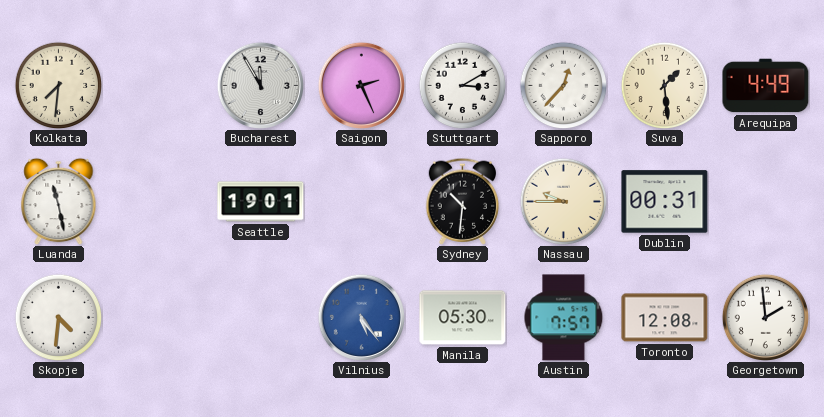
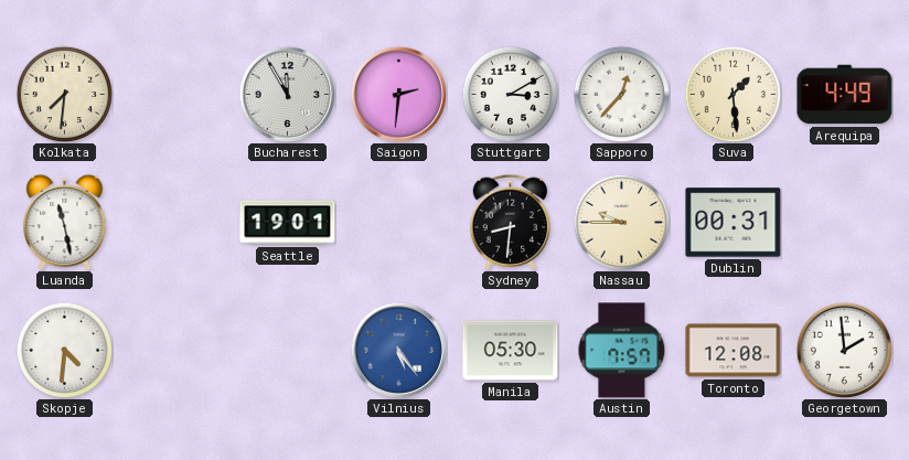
Saigon: 2:26 -> 2:31 (398, 94)
Sydney: 10:31 -> 8:31 (511, 222)
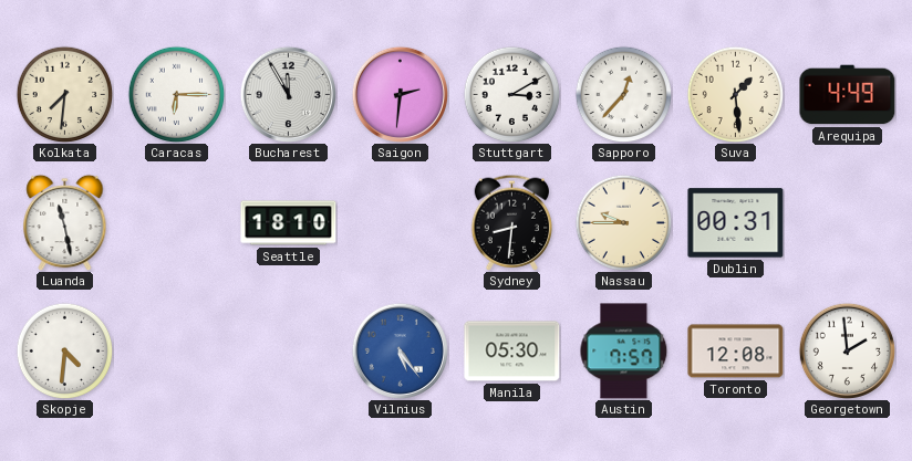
Caracas: none -> 6:15 (176, 94)
Seattle: 19:01 -> 18:10 (289, 223)
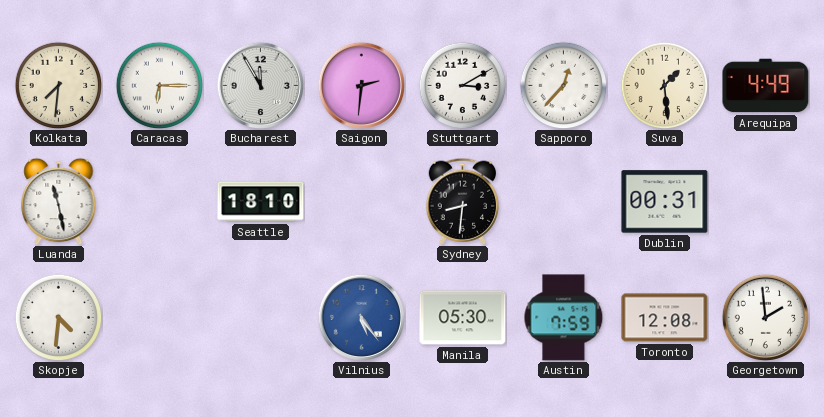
Nassau: 9:45 -> none (623, 222)
Austin: 7:57 -> 7:59 (564, 318)
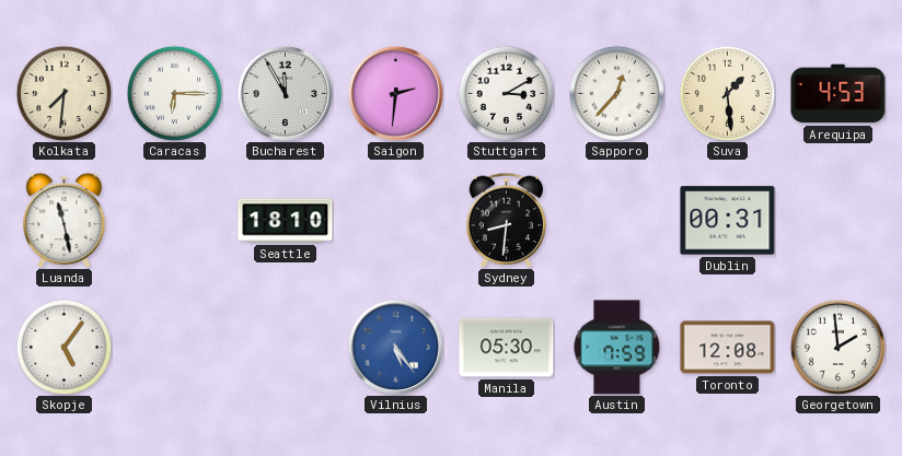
Arequipa: 4:49 -> 4:53 (839, 94)
Skopje: 4:31 -> 5:06 (63, 347)
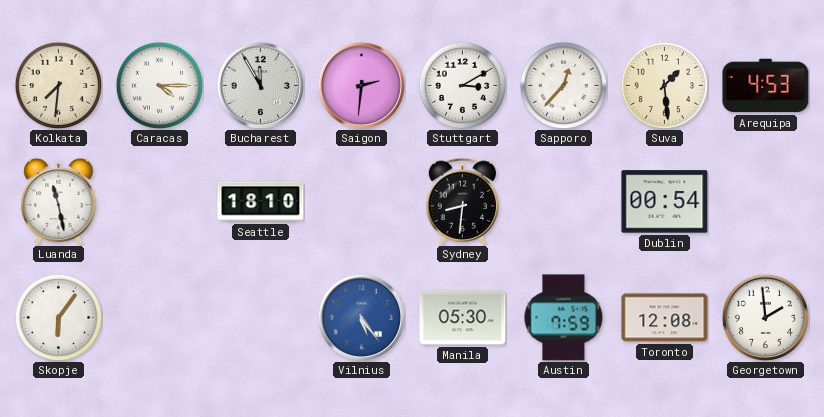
Caracas: 6:15 -> 4:15 (159, 85)
Dublin: 00:31 -> 00:54 (665, 202)
Skopje: 5:06 -> 6:06 (58, 317)
